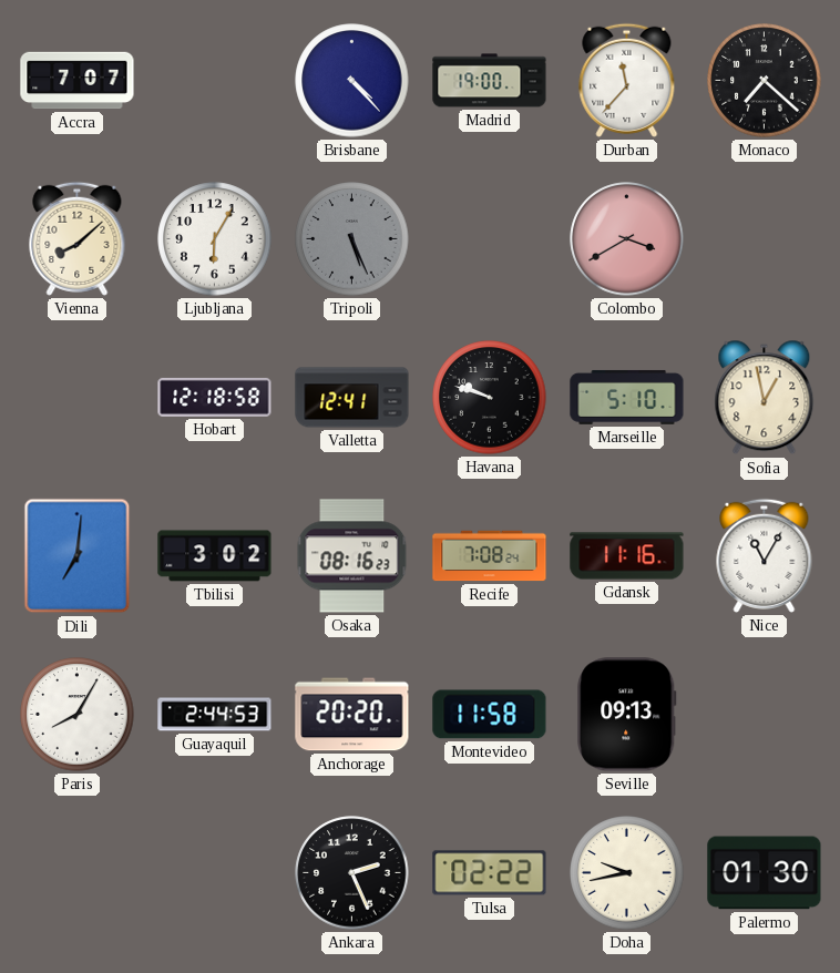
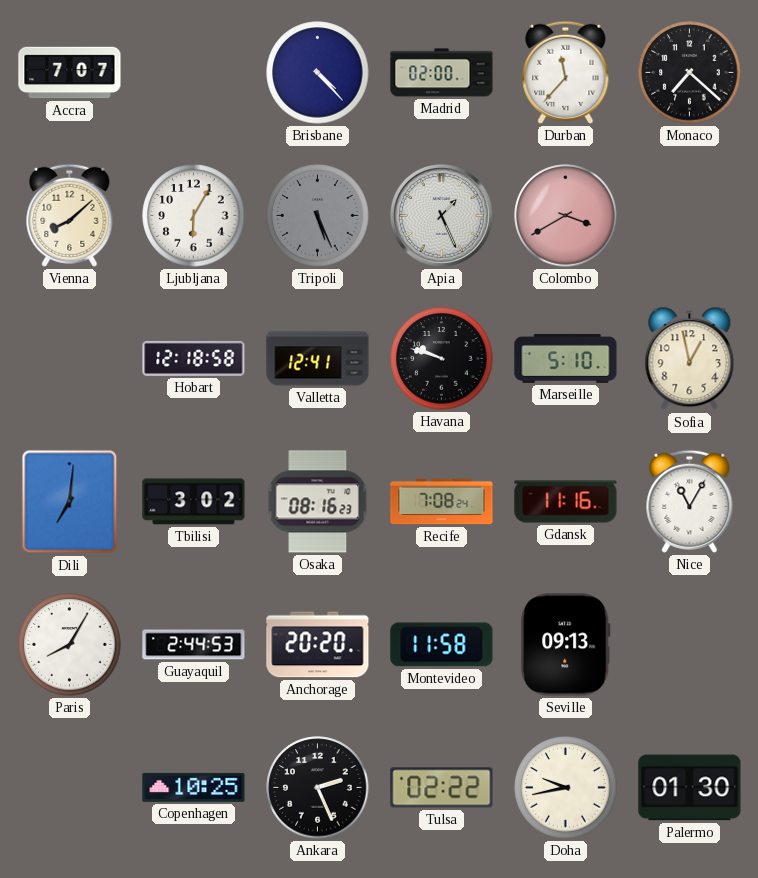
Madrid: 19:00 -> 02:00 (442, 73)
Apia: none -> 1:26 (441, 215)
Copenhagen: none -> 10:25 (194, 787)
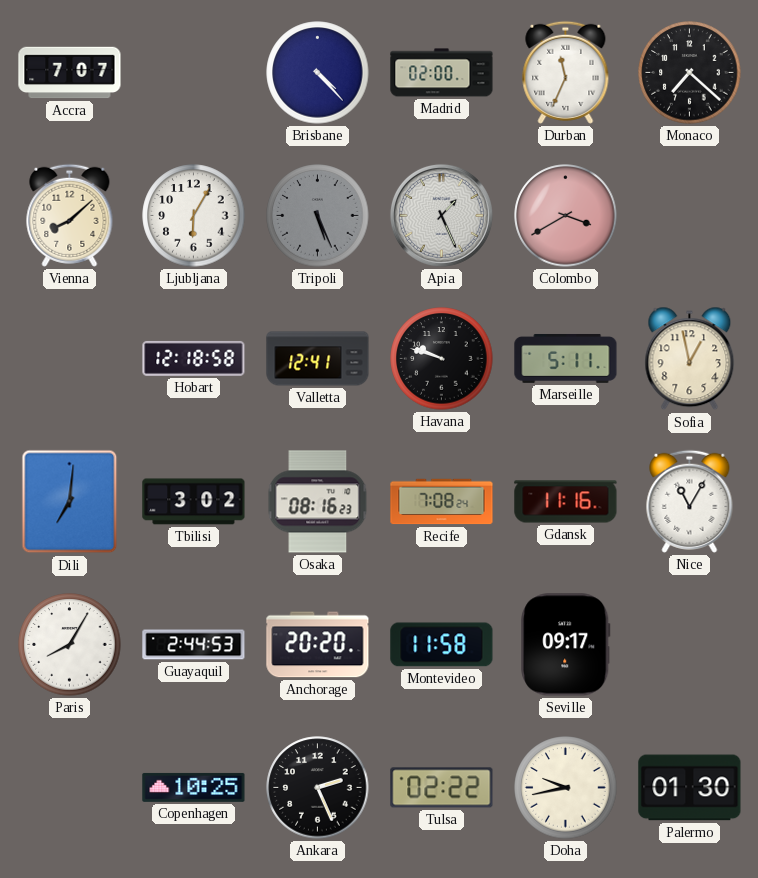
Durban: 11:37 -> 11:34 (566, 72)
Marseille: 5:10 -> 5:11 (566, 359)
Seville: 09:13 -> 09:17 (566, 645)
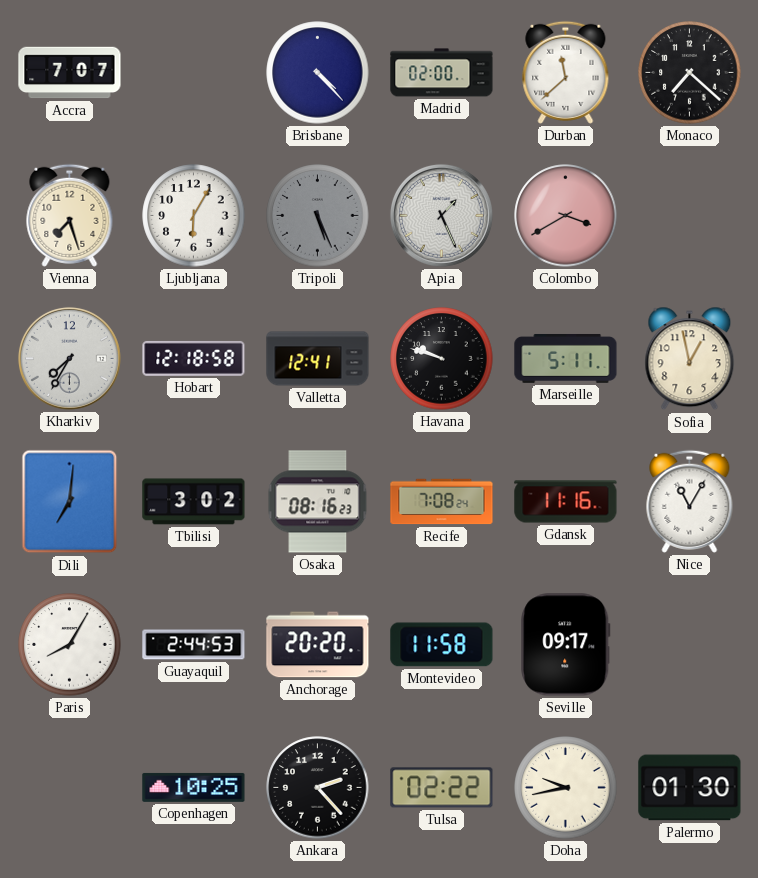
Durban: 11:34 -> 11:38 (566, 72)
Vienna: 8:08 -> 7:27 (70, 215)
Kharkiv: none -> 7:35 (69, 358)
Ankara: 2:26 -> 2:23 (318, 788)
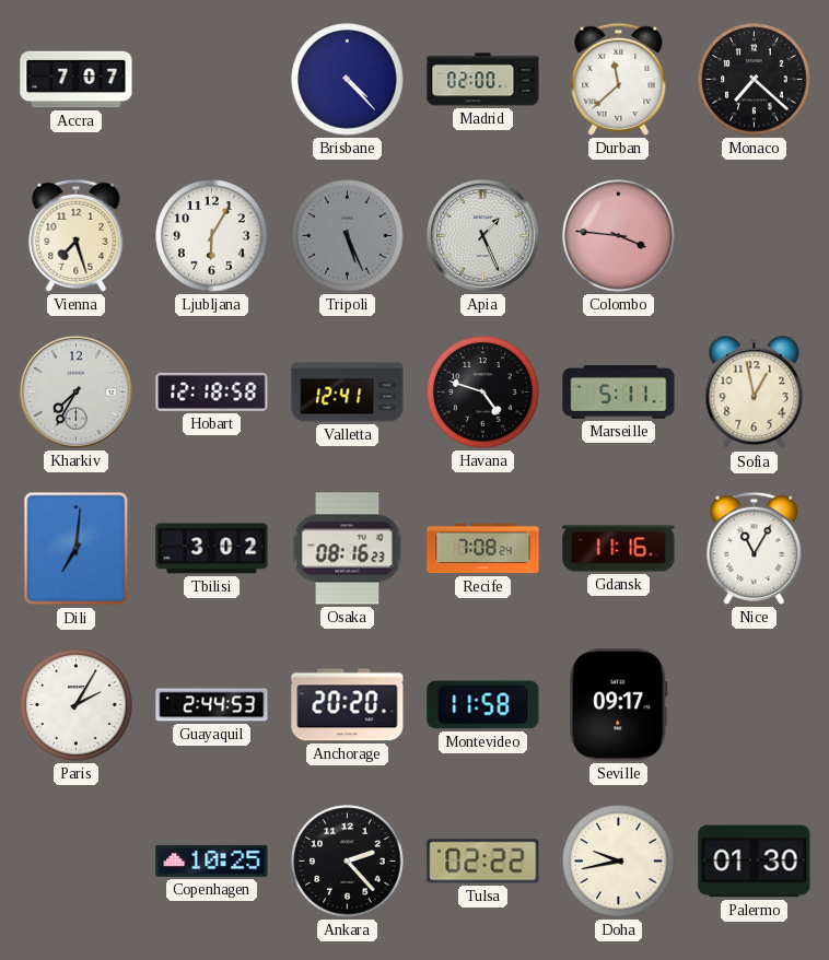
Colombo: 3:40 -> 3:46 (619, 236)
Havana: 9:48 -> 4:48 (483, 393)
Paris: 8:05 -> 2:05 (77, 705)
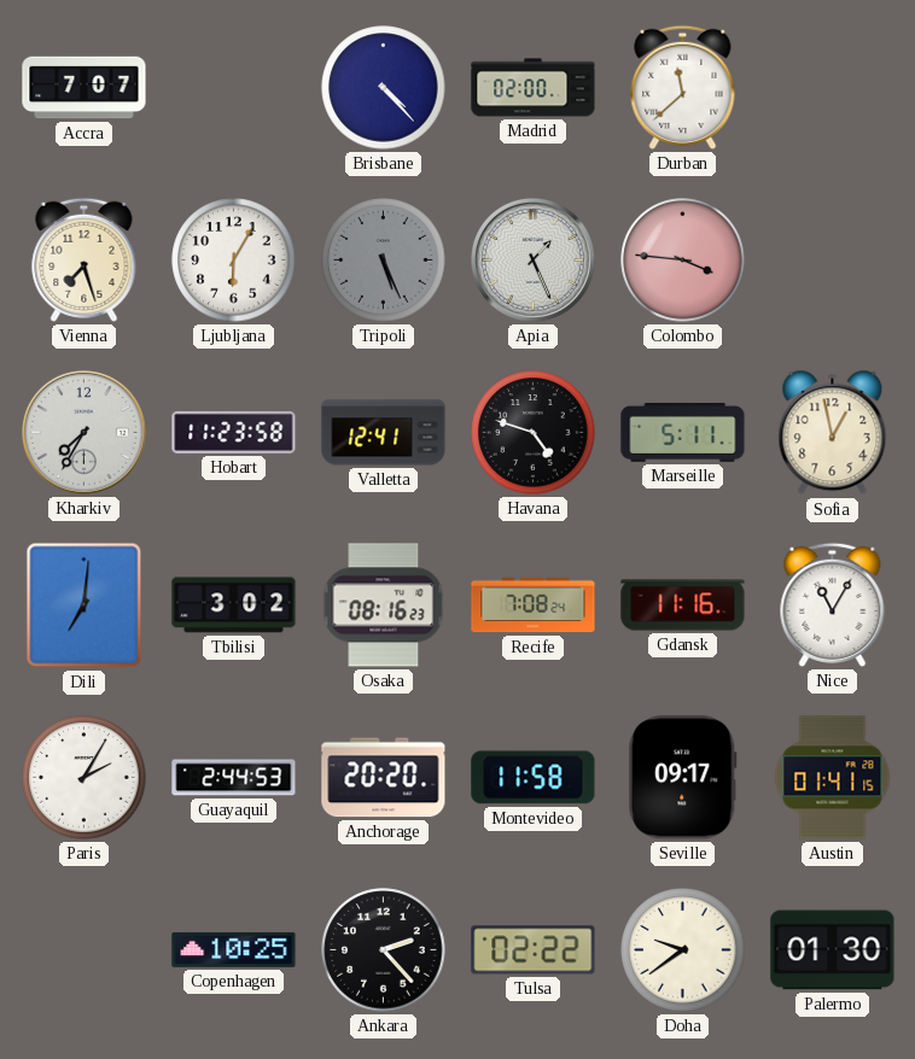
Monaco: 7:22 -> none (755, 80)
Hobart: 12:18 -> 11:23 (234, 432)
Austin: none -> 01:41 (833, 778)
Doha: 9:43 -> 9:39 (683, 950)
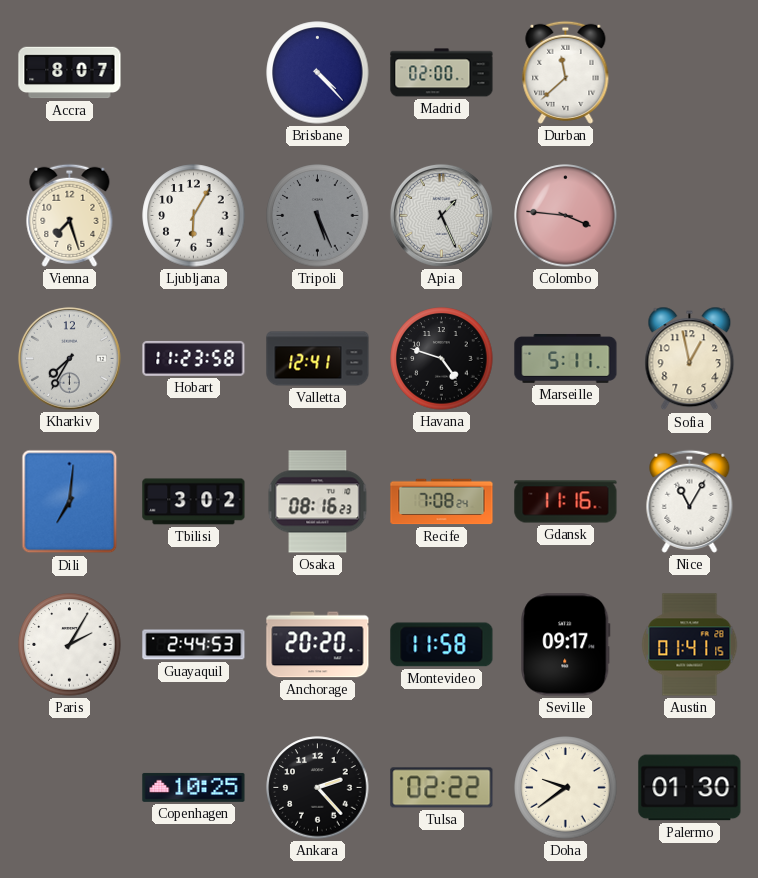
Accra: 7:07 -> 8:07 (70, 73)
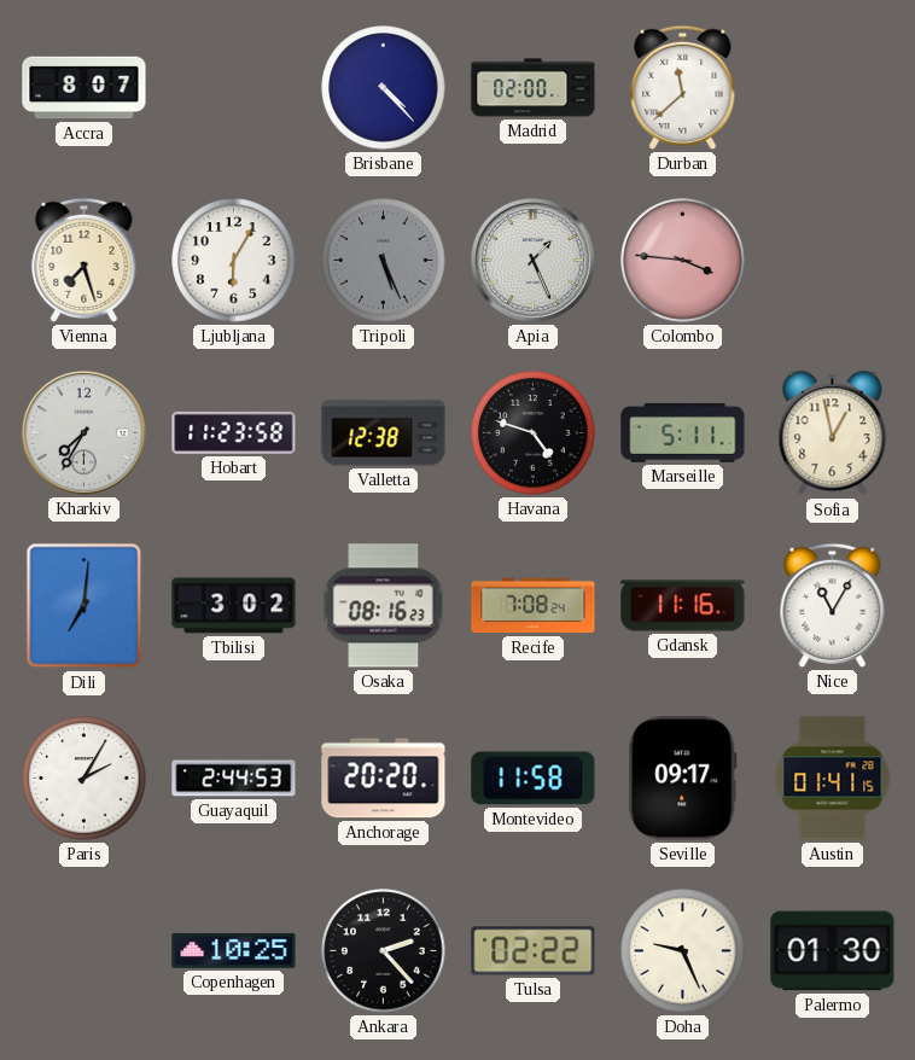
Valletta: 12:41 -> 12:38 (384, 433)
Doha: 9:39 -> 9:26 (683, 951)
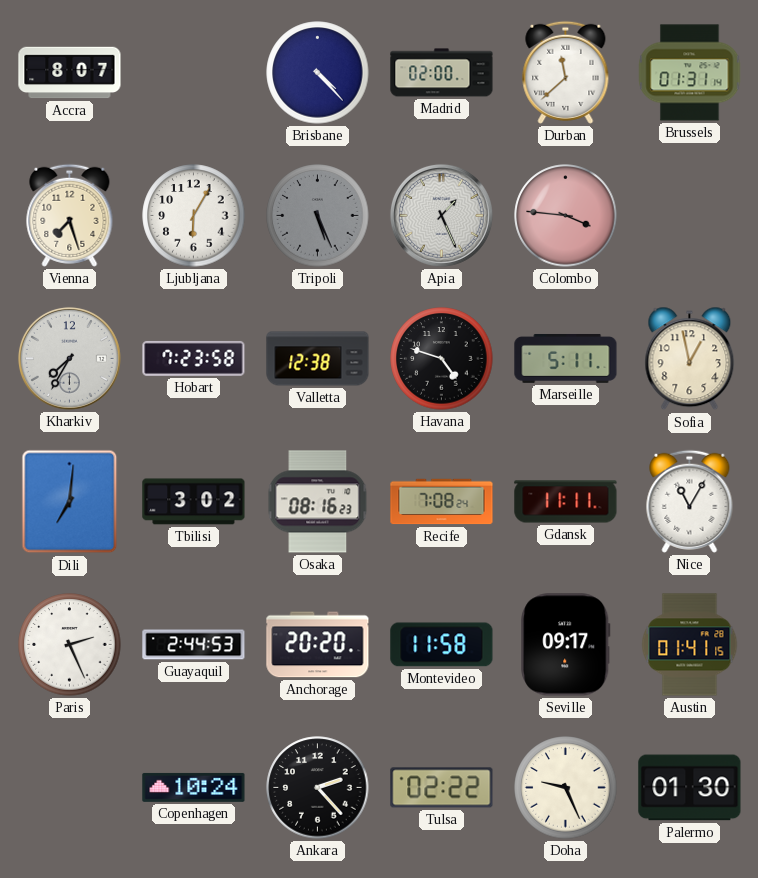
Brussels: none -> 01:31 (690, 73)
Hobart: 11:23 -> 7:23 (194, 358)
Gdansk: 11:16 -> 11:11 (566, 502)
Paris: 2:05 -> 2:26 (70, 645)
Copenhagen: 10:25 -> 10:24 (194, 787)
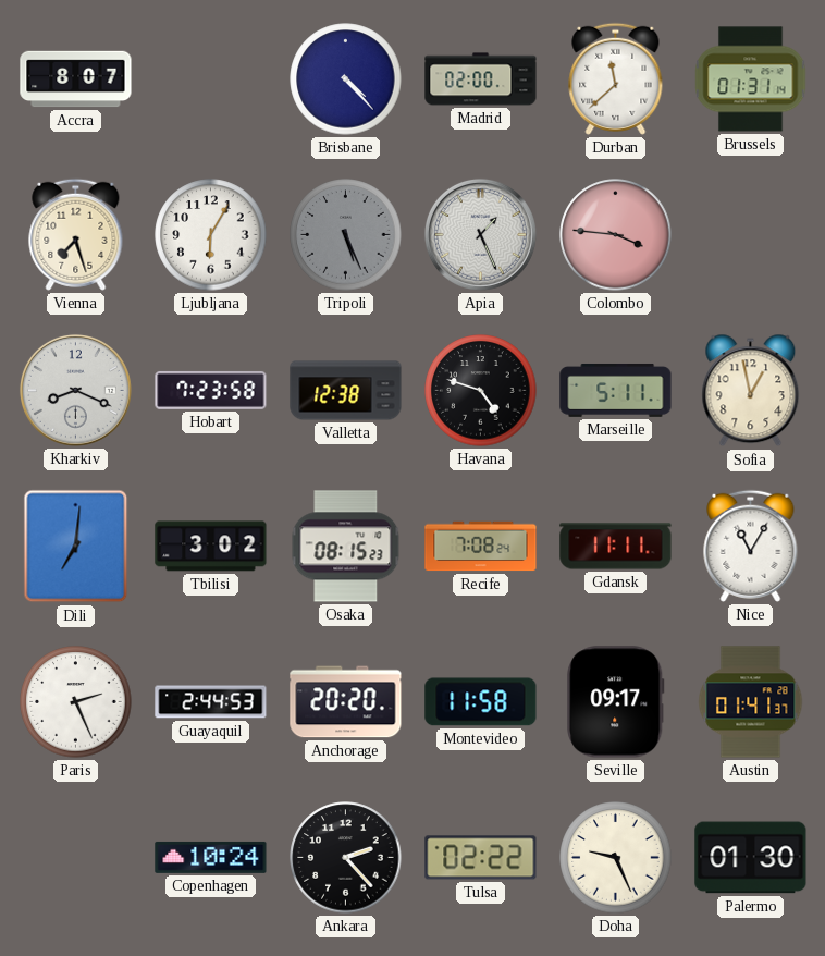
Kharkiv: 7:35 -> 8:19 (75, 390)
Osaka: 08:16 -> 08:15 (346, 547)
Austin: 01:41:15 -> 01:41:37 (751, 702)
